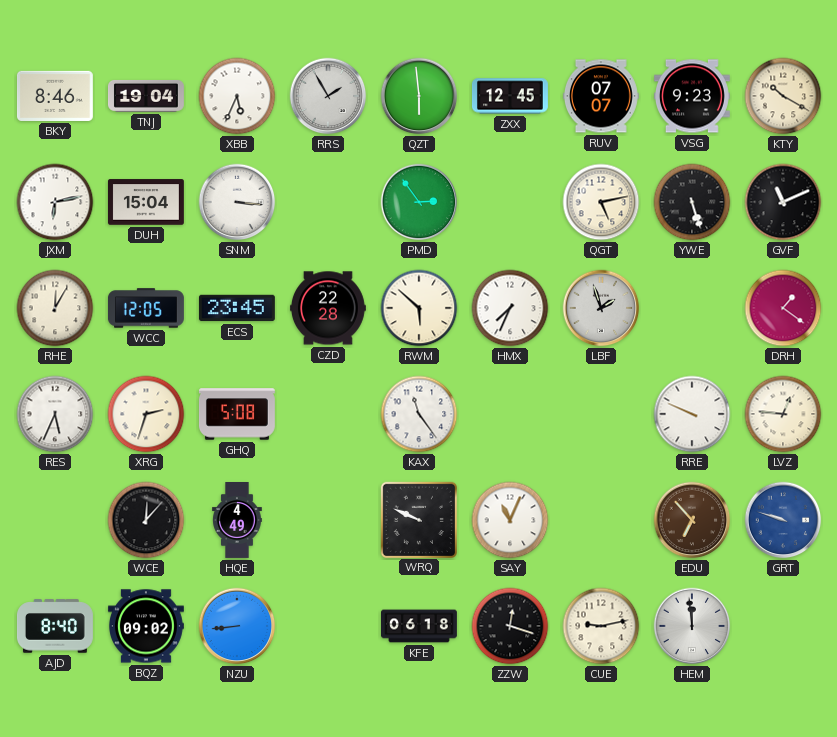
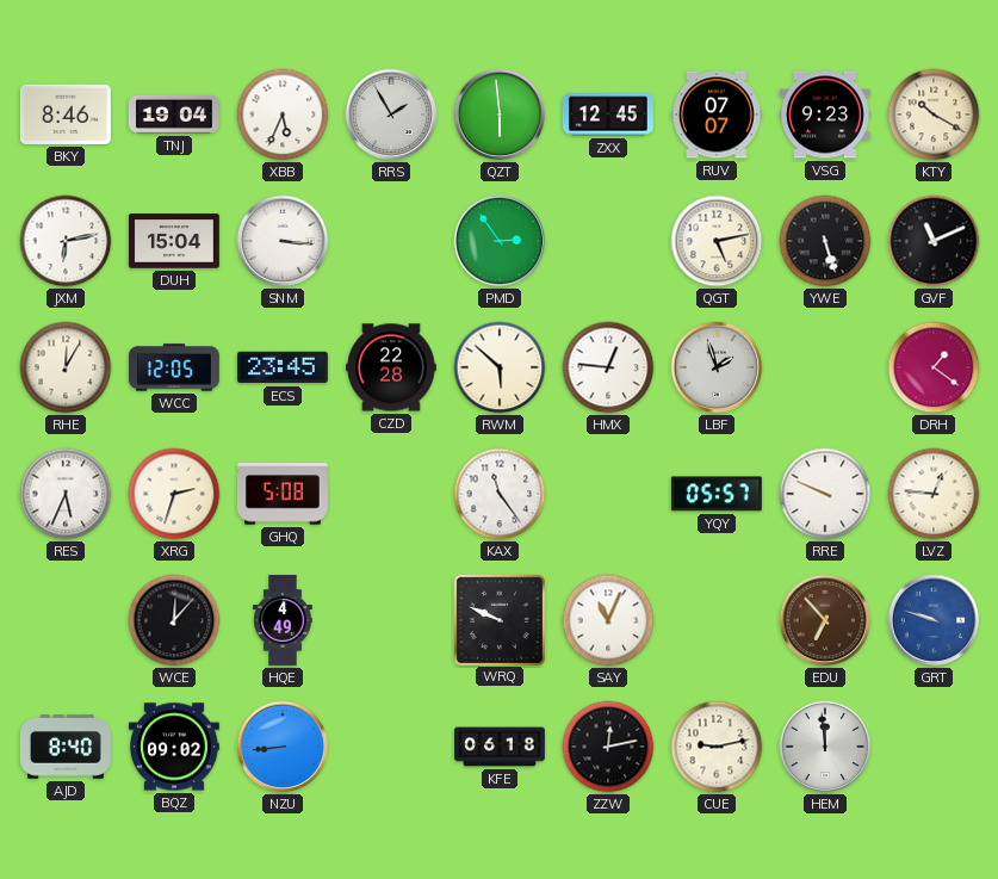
HMX: 7:34 -> 12:46 (608, 367)
YQY: none -> 05:57 (717, 494)
ZZW: 12:18 -> 12:13 (608, 747)
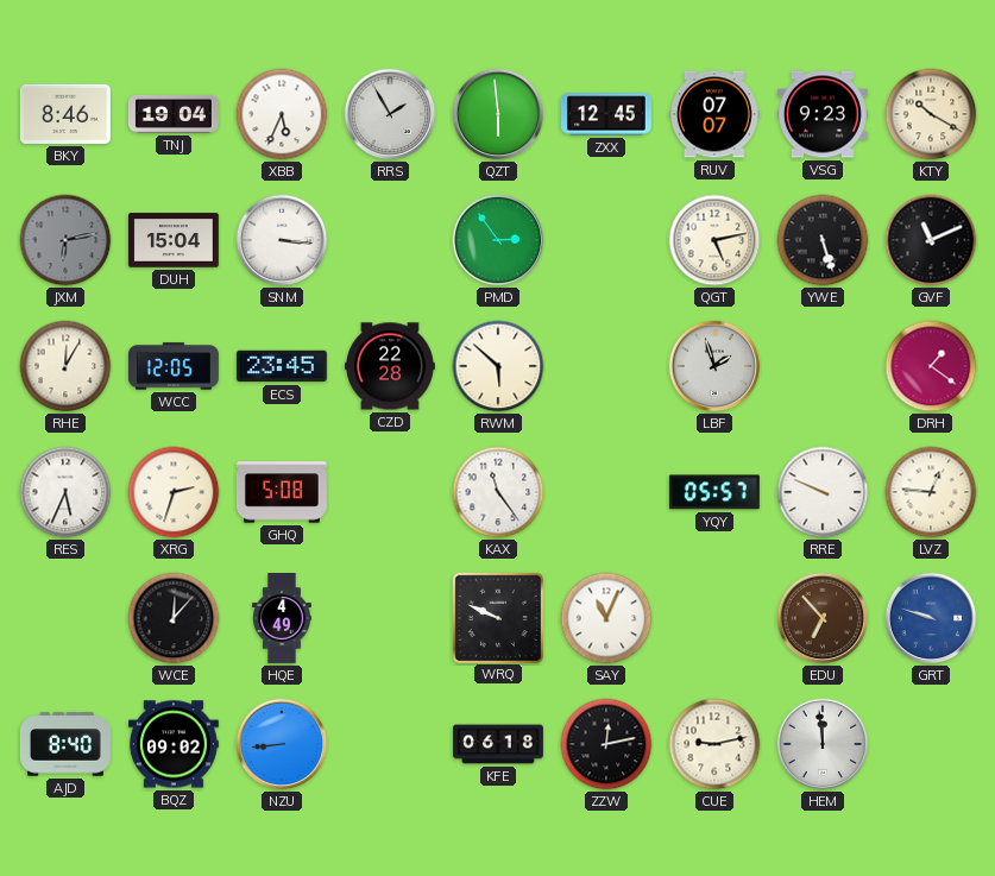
JXM dial: white -> grey (65, 240)
HMX: 12:46 -> none (608, 367)
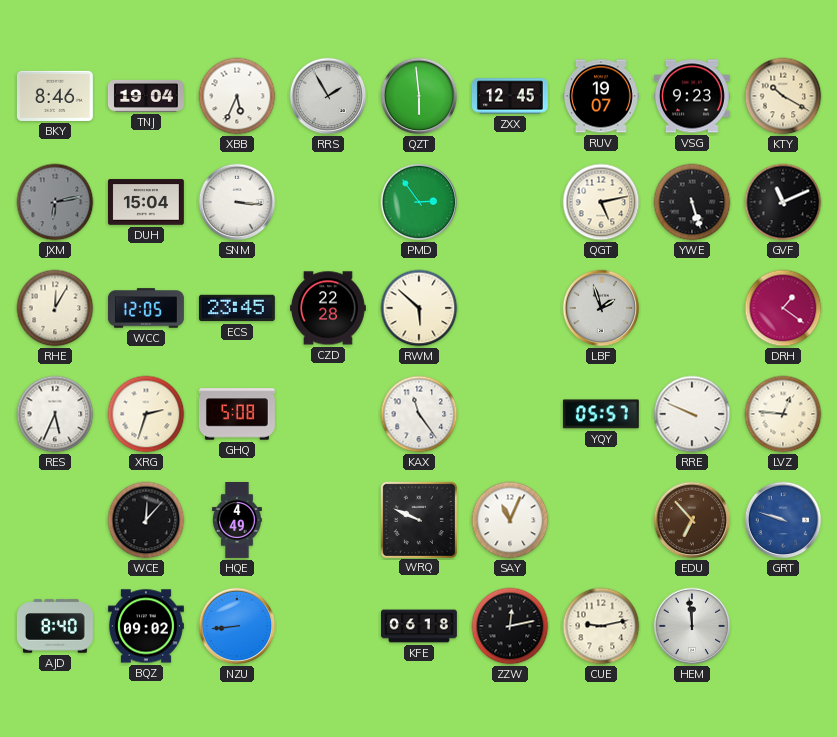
RUV: 07:07 -> 19:07 (601, 96)
